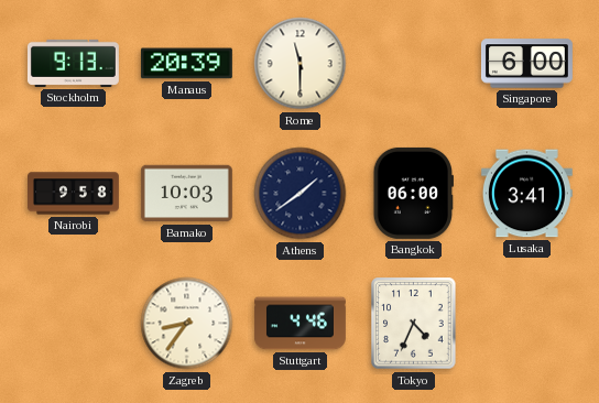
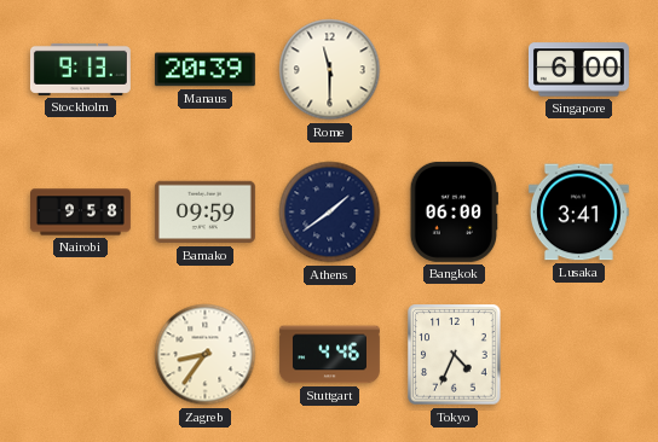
Bamako: 10:03 -> 09:59 (204, 213)
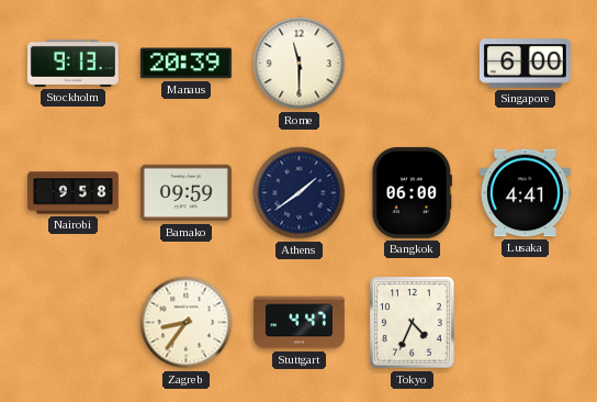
Lusaka: 3:41 -> 4:41 (525, 193)
Stuttgart: 4:46 -> 4:47 (298, 323)
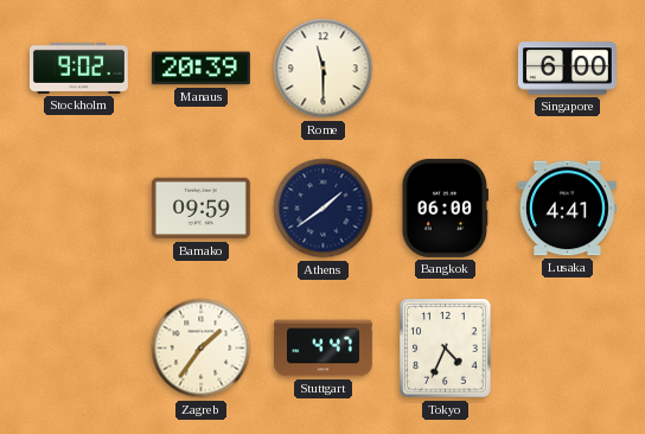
Stockholm: 9:13 -> 9:02 (78, 68)
Nairobi: 9:58 -> none (74, 193)
Zagreb: 8:36 -> 1:36 (202, 349)
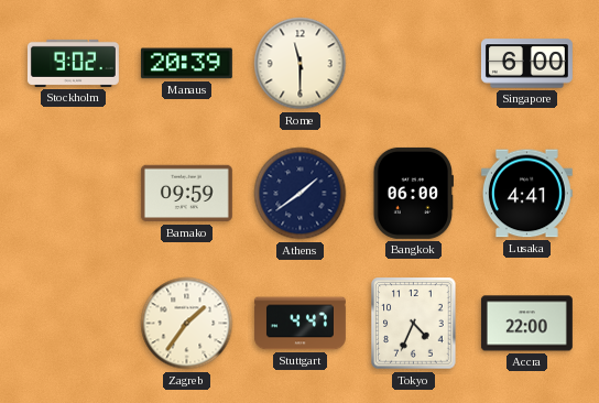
Accra: none -> 22:00 (526, 324)
